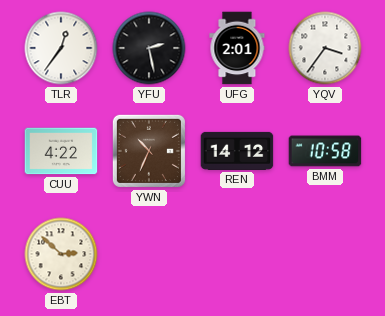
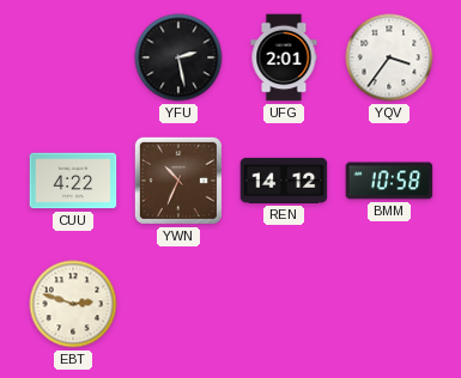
TLR: 12:36 -> none (61, 48)
EBT: 2:52 -> 2:48 (73, 304)
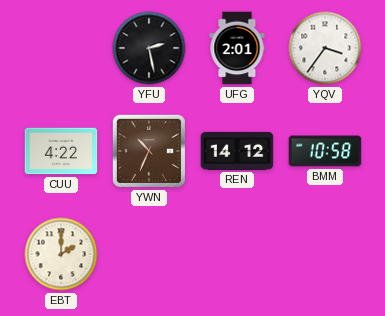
EBT: 2:48 -> 2:00 (61, 254)
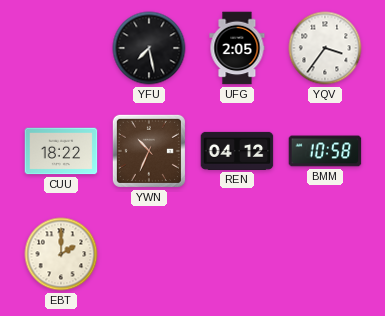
YFU: 2:28 -> 7:28 (149, 48)
UFG: 2:01 -> 2:05 (237, 48)
CUU: 4:22 -> 18:22 (61, 151)
REN: 14:12 -> 04:12 (237, 151)
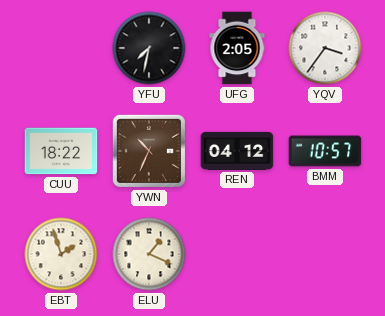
YFU: 7:28 -> 7:32 (149, 48)
BMM: 10:58 -> 10:57 (325, 151)
EBT: 2:00 -> 1:57 (61, 254)
ELU: none -> 1:19 (149, 254)
